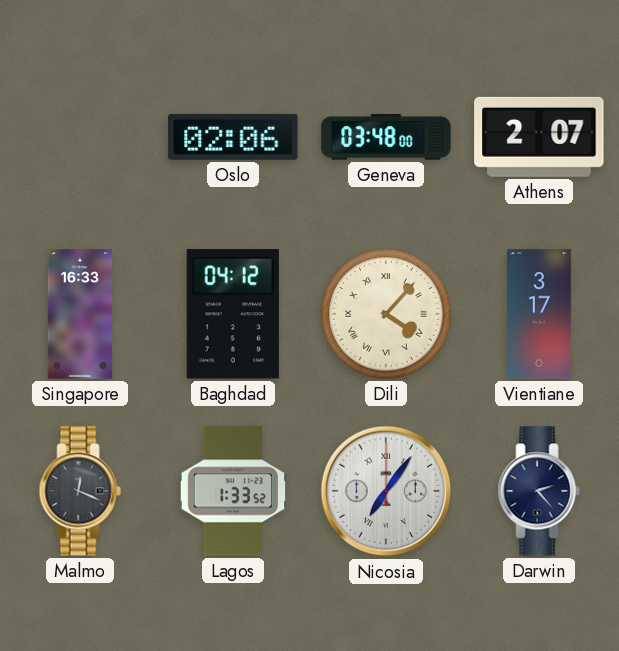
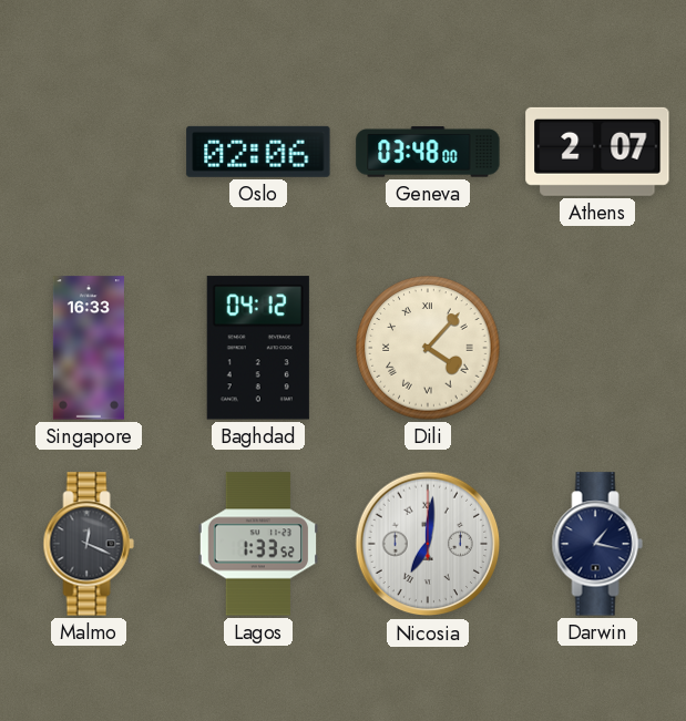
Vientiane: 3:17 -> none (540, 314)
Nicosia: 7:06 -> 7:01 (428, 544)
Darwin: 2:23 -> 1:17 (597, 544)
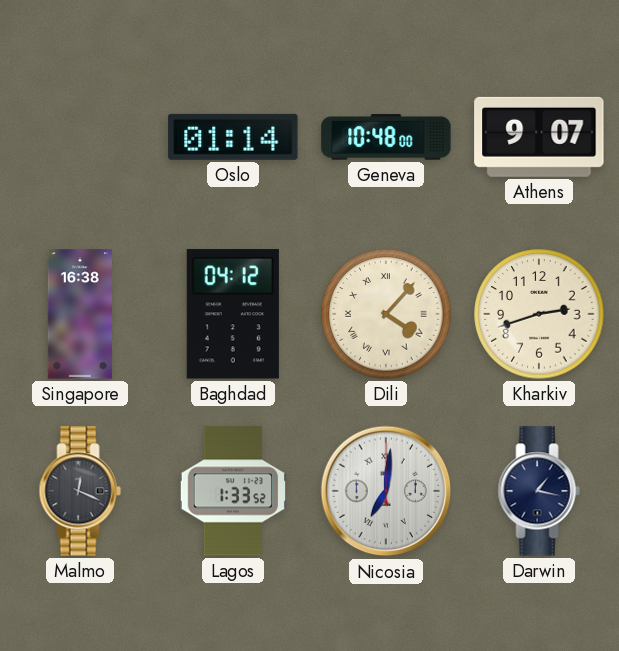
Oslo: 02:06 -> 01:14 (233, 137)
Geneva: 03:48 -> 10:48 (386, 137)
Athens: 2:07 -> 9:07 (539, 137)
Singapore: 16:33 -> 16:38 (80, 314)
Kharkiv: none -> 2:42 (539, 314)
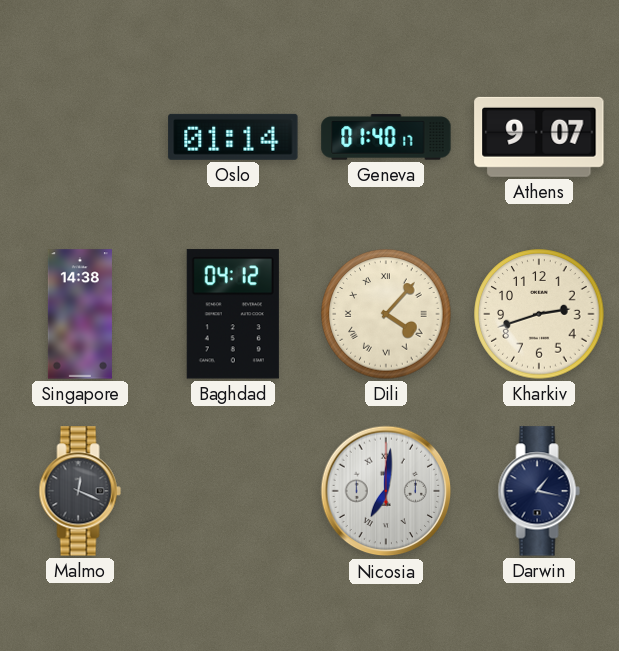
Geneva: 10:48 -> 01:40 (386, 137)
Singapore: 16:38 -> 14:38 (80, 314)
Lagos: 1:33 -> none (233, 491)
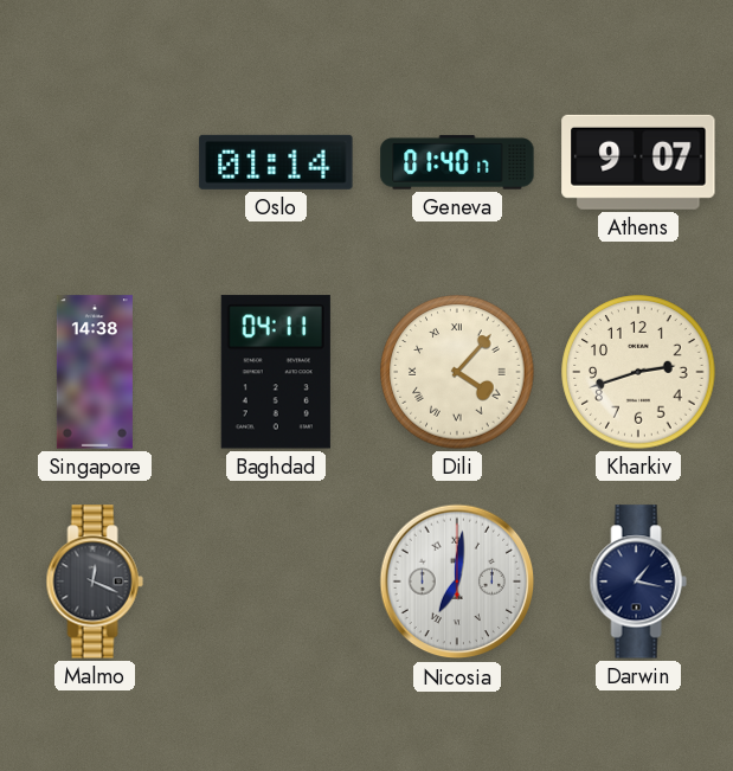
Baghdad: 04:12 -> 04:11 (276, 372)
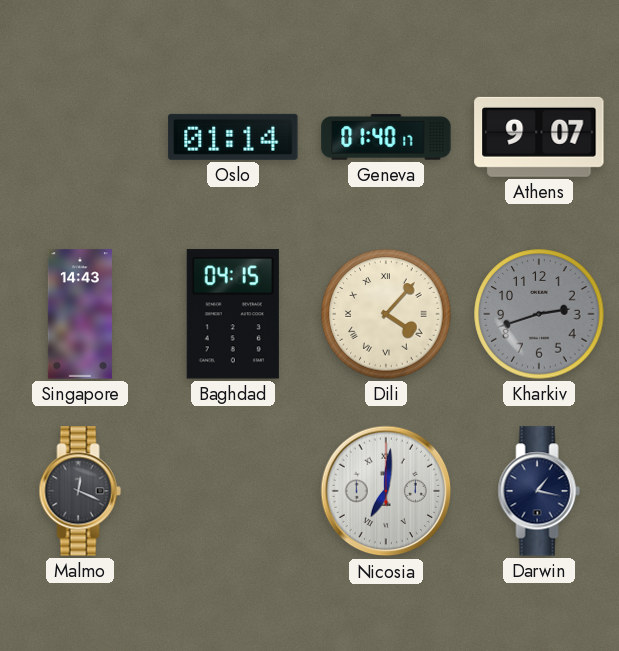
Singapore: 14:38 -> 14:43 (80, 314)
Baghdad: 04:11 -> 04:15 (233, 314)
Kharkiv dial: cream -> grey (539, 314)
